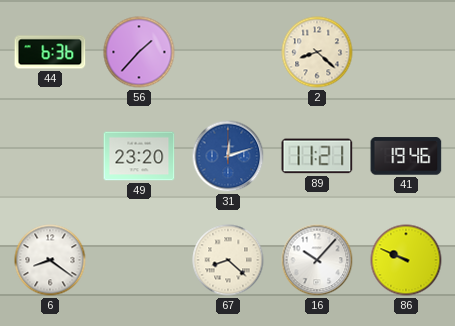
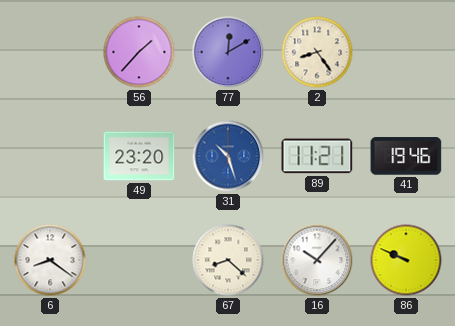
44: 6:36 -> none (50, 52)
77: none -> 12:10 (228, 52)
2: 8:22 -> 8:24 (317, 52)
31: 12:12 -> 10:27 (228, 156)
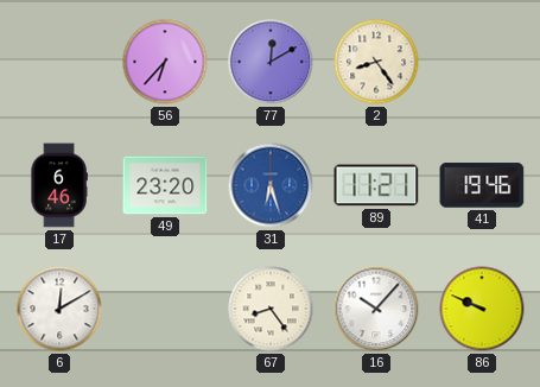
56: 1:37 -> 6:37 (165, 62)
17: none -> 6:46 (59, 185)
31: 10:27 -> 6:27 (271, 185)
6: 8:21 -> 12:10 (59, 309)
67: 8:22 -> 8:24 (271, 309)
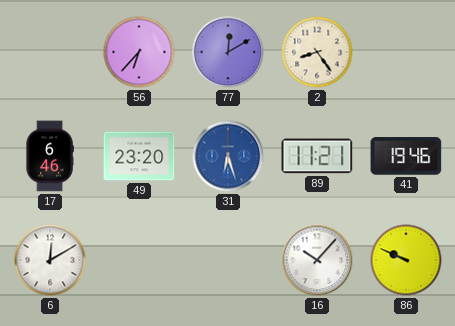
67: 8:24 -> none (271, 309)
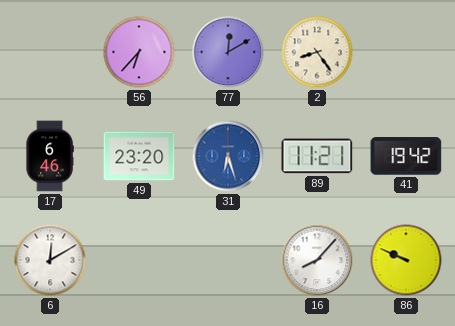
41: 19:46 -> 19:42 (406, 156)
16: 10:07 -> 8:07 (317, 260)
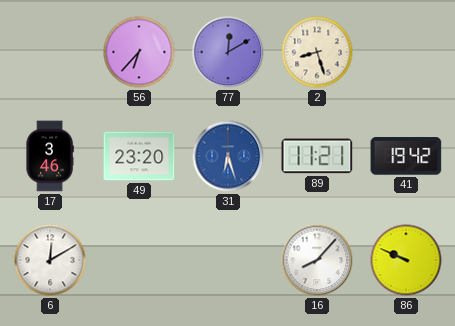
2: 8:24 -> 8:27 (317, 52)
17: 6:46 -> 3:46 (50, 156)
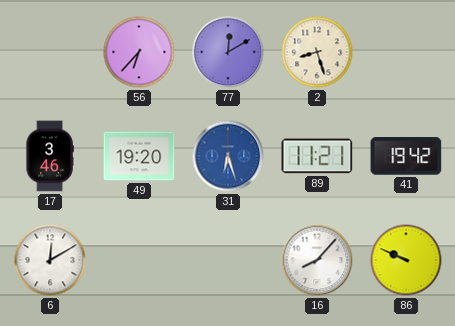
49: 23:20 -> 19:20 (139, 156)
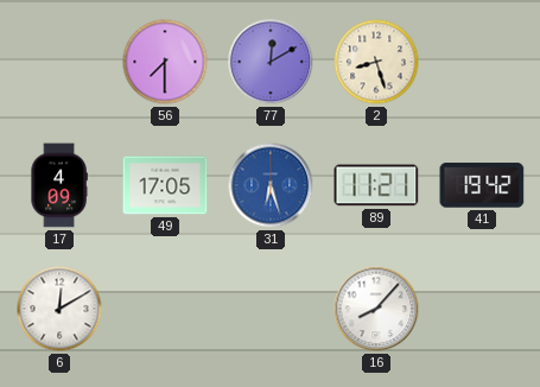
56: 6:37 -> 7:30 (165, 62)
17: 3:46 -> 4:09 (59, 185)
49: 19:20 -> 17:05 (165, 185)
86: 9:49 -> none (406, 260)
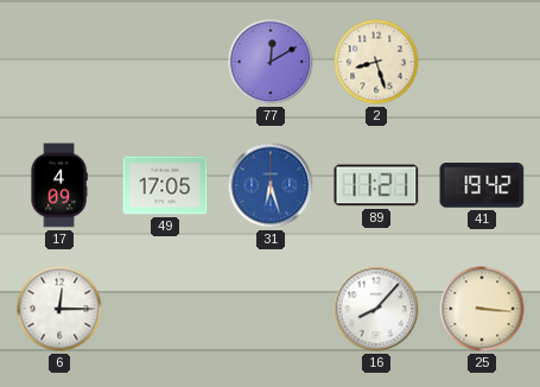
56: 7:30 -> none (165, 62)
6: 12:10 -> 12:15 (59, 309)
25: none -> 3:16 (482, 309)
